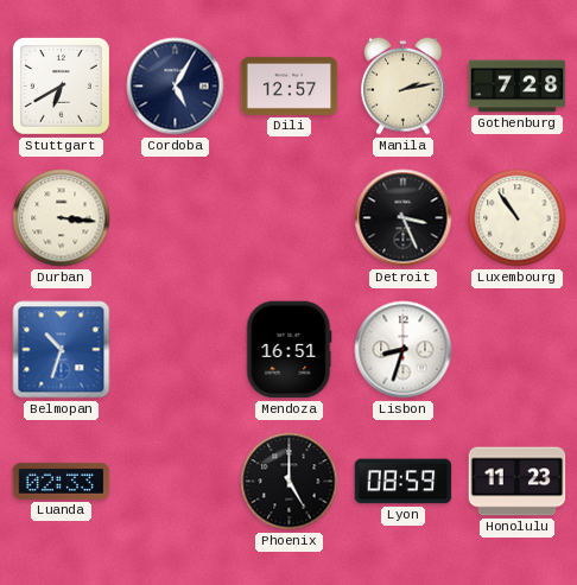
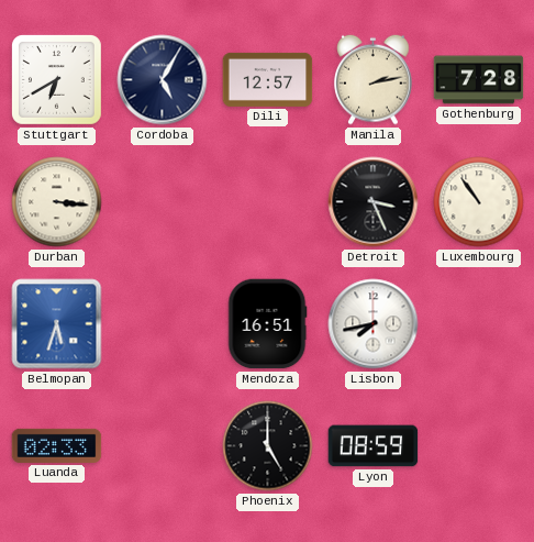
Belmopan: 10:33 -> 5:33 (57, 324)
Lisbon: 8:33 -> 7:43 (374, 324)
Honolulu: 11:23 -> none (518, 482)
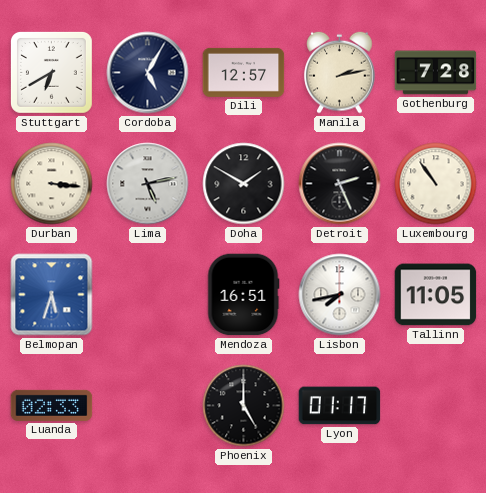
Lima: none -> 5:13 (148, 184)
Doha: none -> 1:50 (244, 184)
Detroit: 3:26 -> 2:26 (340, 184)
Tallinn: none -> 11:05 (436, 295)
Lyon: 08:59 -> 01:17 (340, 406)
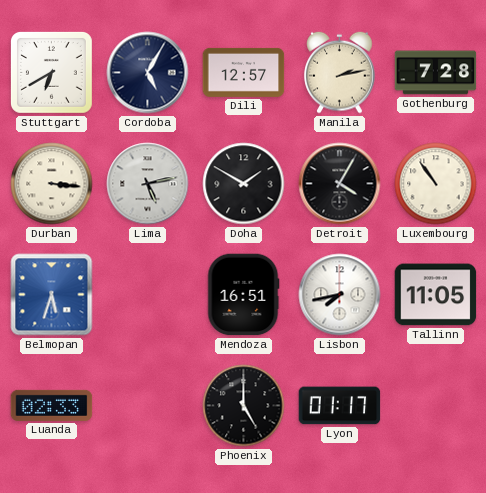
Detroit: 2:26 -> 4:05 (340, 184)
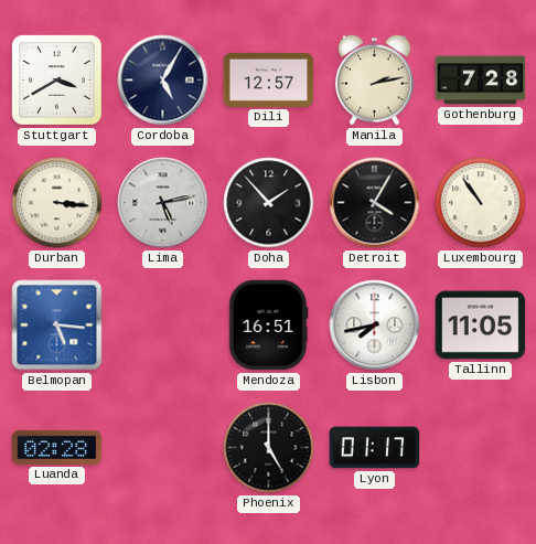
Stuttgart: 6:40 -> 3:40 (56, 79)
Doha: 1:50 -> 1:53 (269, 203)
Belmopan: 5:33 -> 5:16 (57, 326)
Luanda: 02:33 -> 02:28 (57, 447)
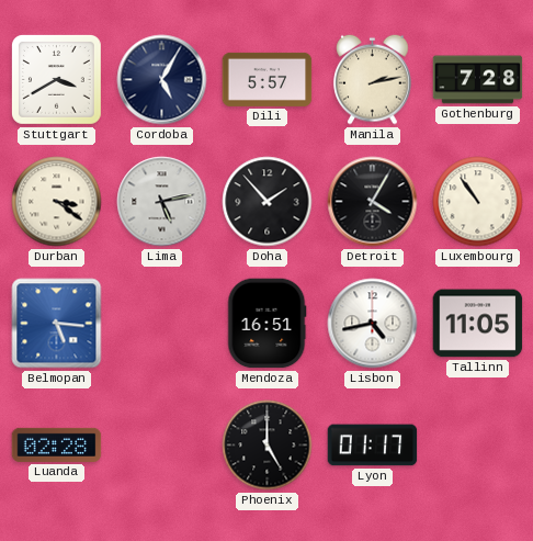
Dili: 12:57 -> 5:57 (268, 79)
Durban: 3:16 -> 3:21 (57, 202)
Lisbon: 7:43 -> 4:43 (373, 324)
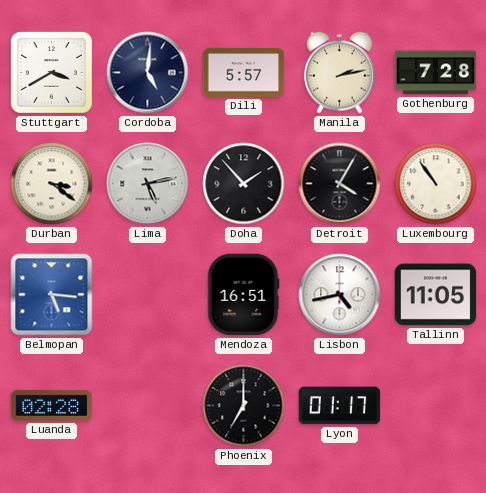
Cordoba: 5:05 -> 5:01 (148, 73)
Phoenix: 5:00 -> 7:00 (244, 406)
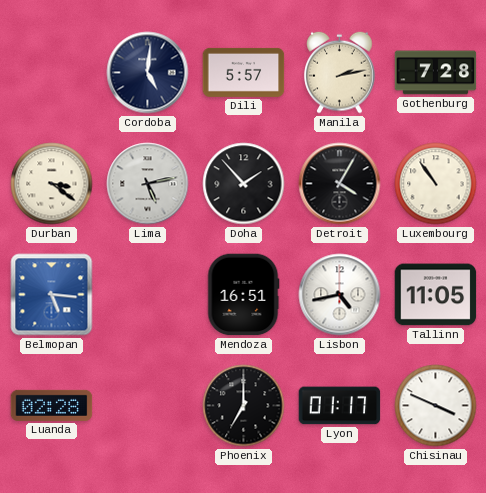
Stuttgart: 3:40 -> none (51, 72)
Chisinau: none -> 3:49 (436, 406)
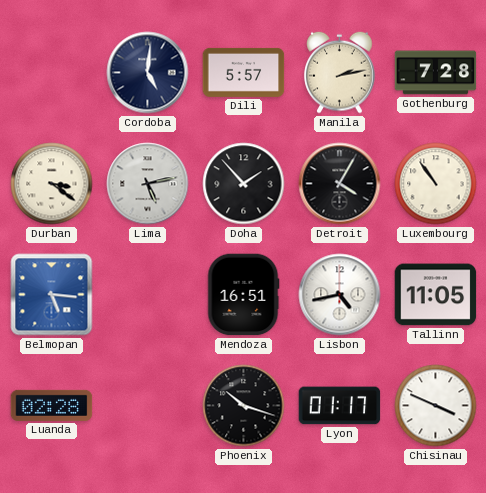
Phoenix: 7:00 -> 10:18 (244, 406)
